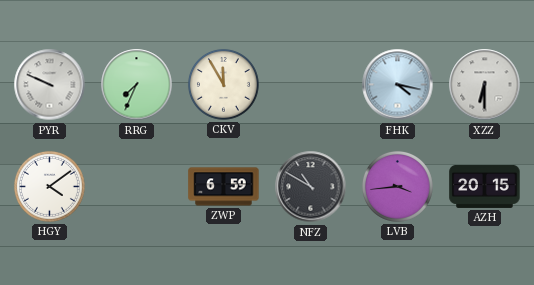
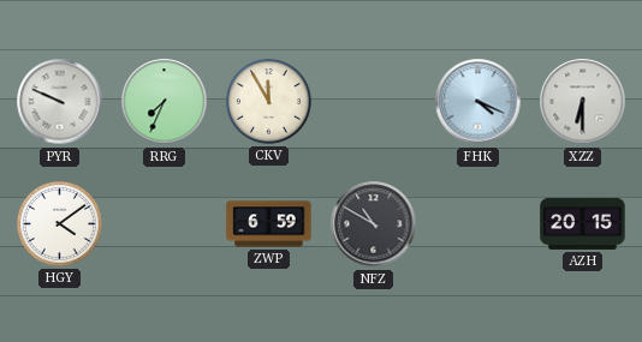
FHK: 4:17 -> 4:19 (478, 102)
LVB: 3:44 -> none (397, 186)
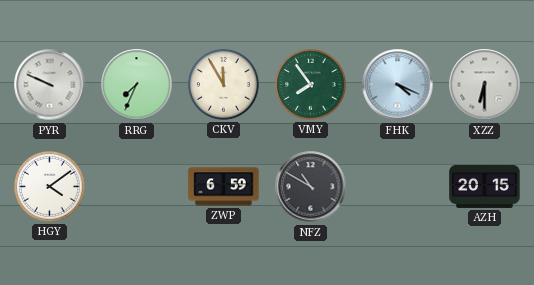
VMY: none -> 7:54 (310, 84)
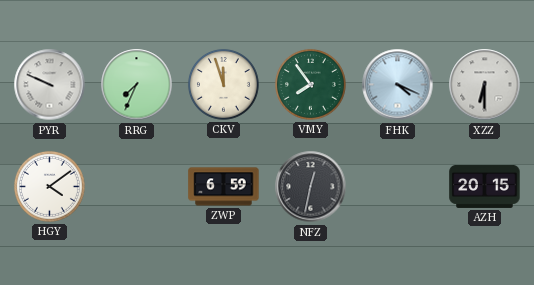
CKV: 11:55 -> 11:57 (223, 84)
NFZ: 10:50 -> 12:32 (311, 187)
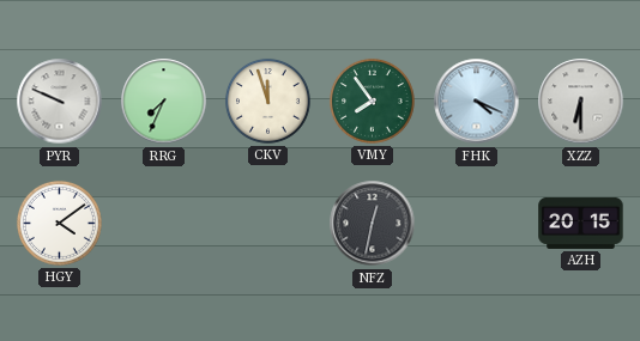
ZWP: 6:59 -> none (224, 187)
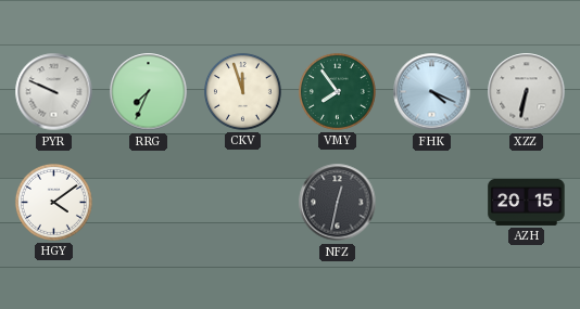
XZZ: 6:30 -> 6:32 (527, 92)
